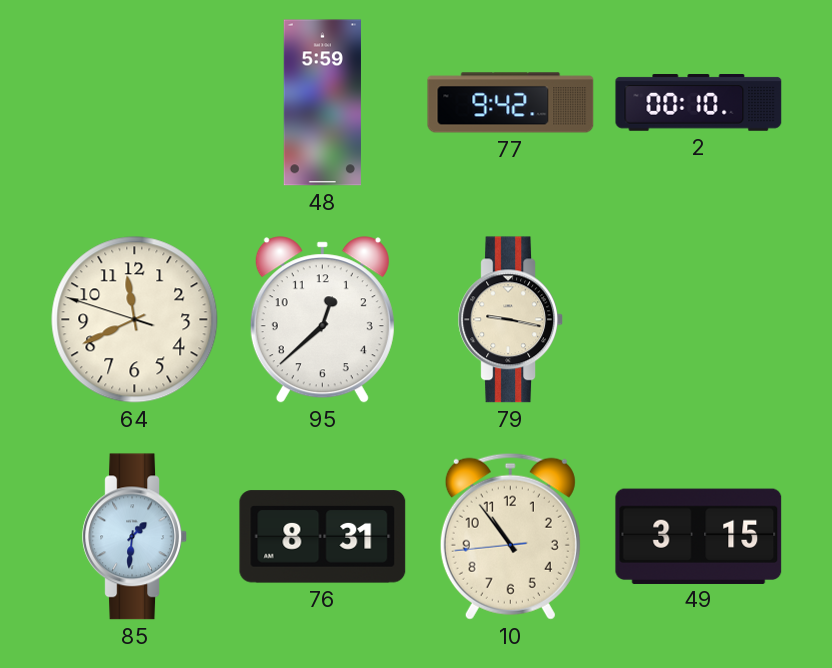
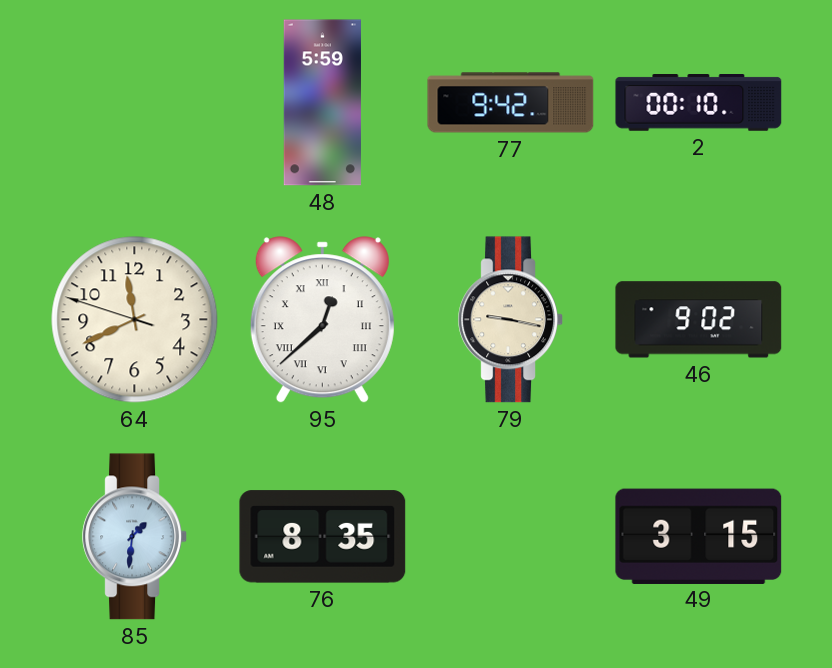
95 numerals: Arabic -> Roman (322, 320)
46: none -> 9:02 (699, 320)
76: 8:31 -> 8:35 (323, 537)
10: 10:53 -> none (510, 536)
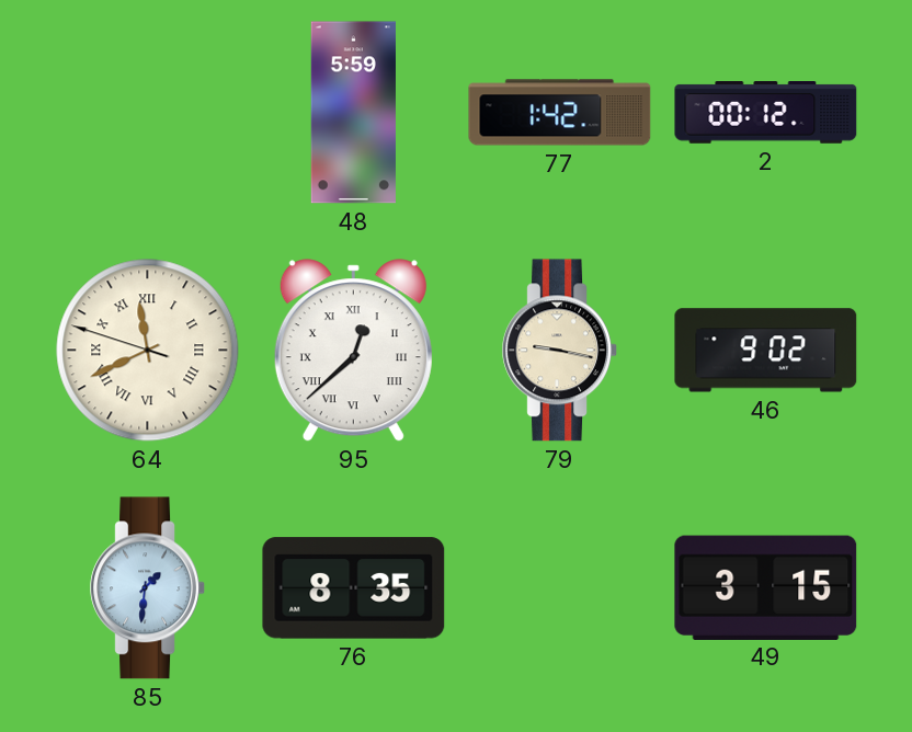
77: 9:42 -> 1:42 (560, 113)
2: 00:10 -> 00:12 (766, 113)
64 numerals: Arabic -> Roman (148, 351)
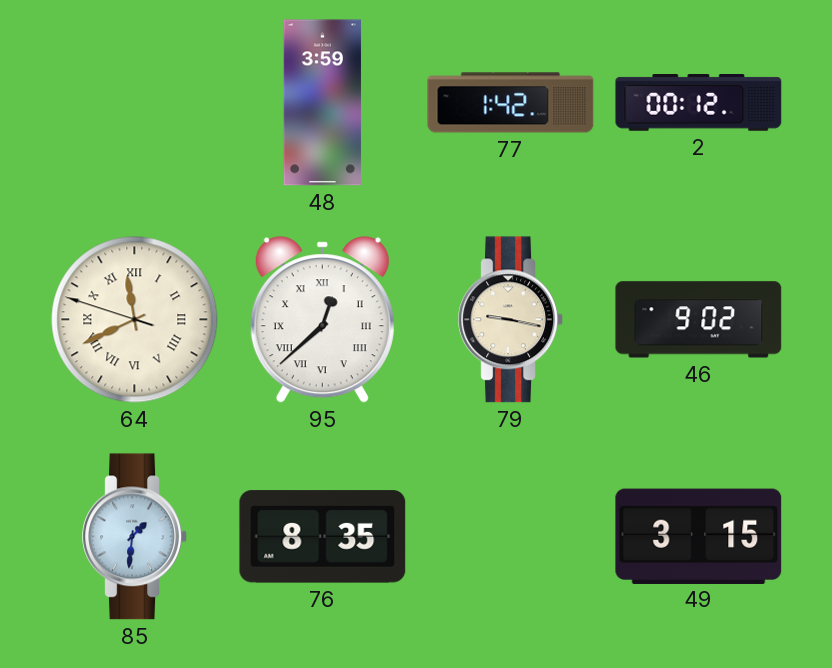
48: 5:59 -> 3:59 (322, 103)
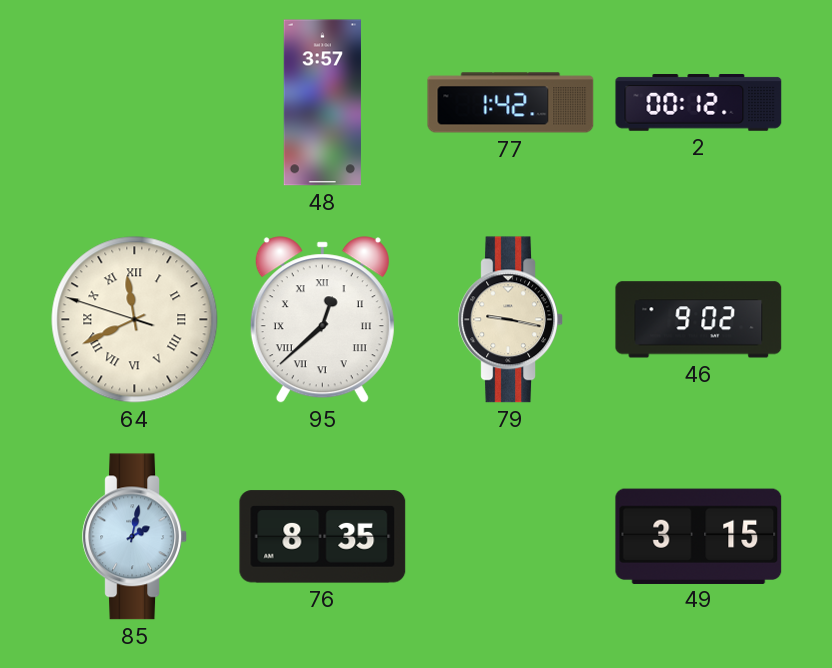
48: 3:59 -> 3:57 (322, 103)
85: 1:31 -> 2:02 (134, 537)
